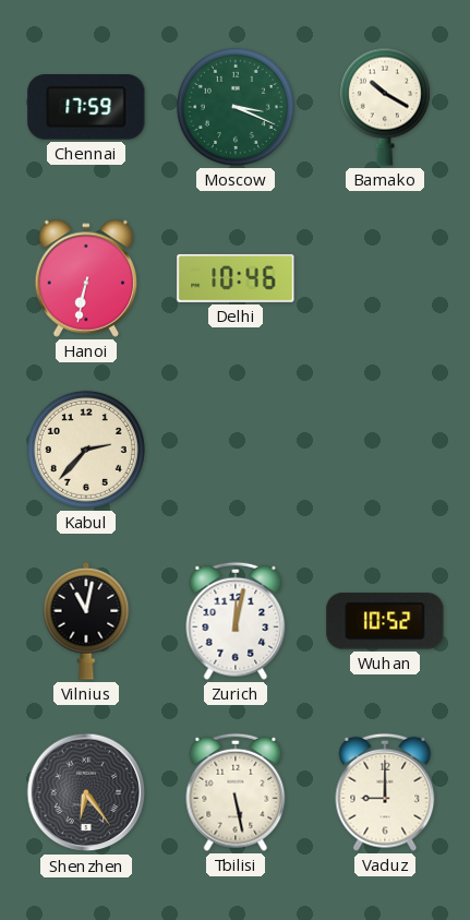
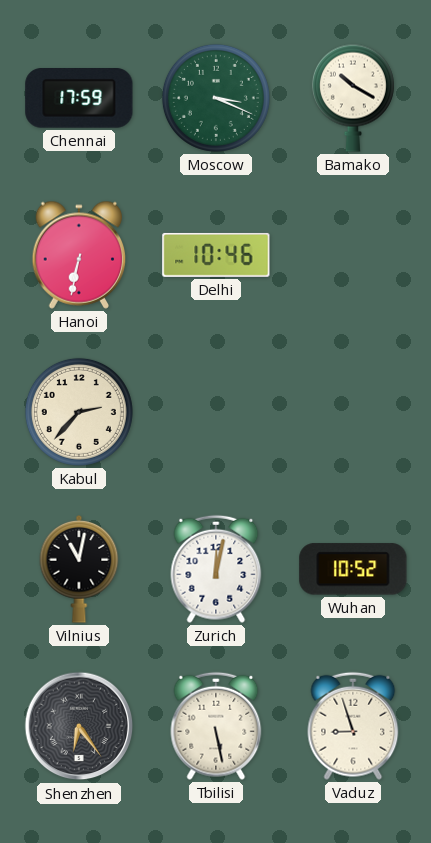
Vaduz: 9:00 -> 8:57 (353, 726)
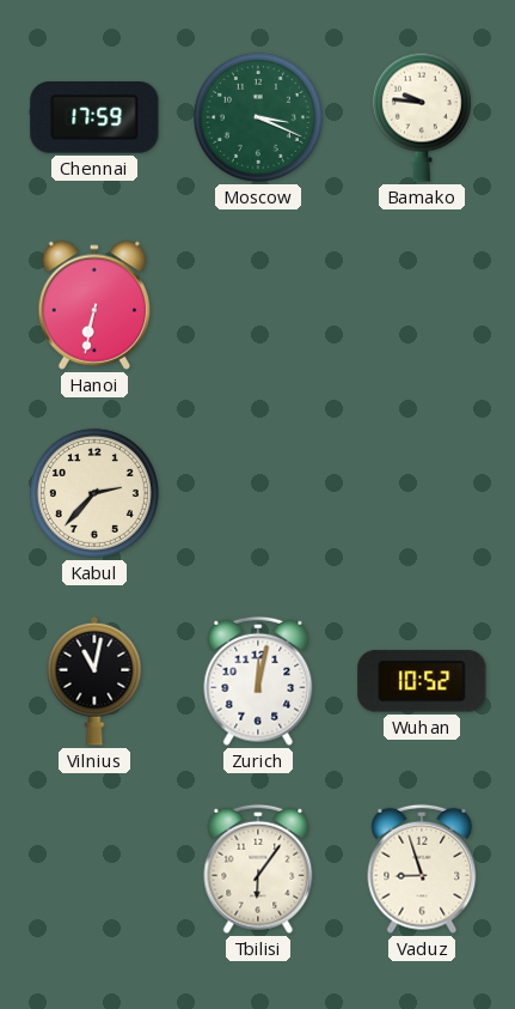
Bamako: 10:20 -> 9:46 (422, 117)
Delhi: 10:46 -> none (216, 255)
Shenzhen: 6:24 -> none (79, 726)
Tbilisi: 5:28 -> 6:06 (258, 869)
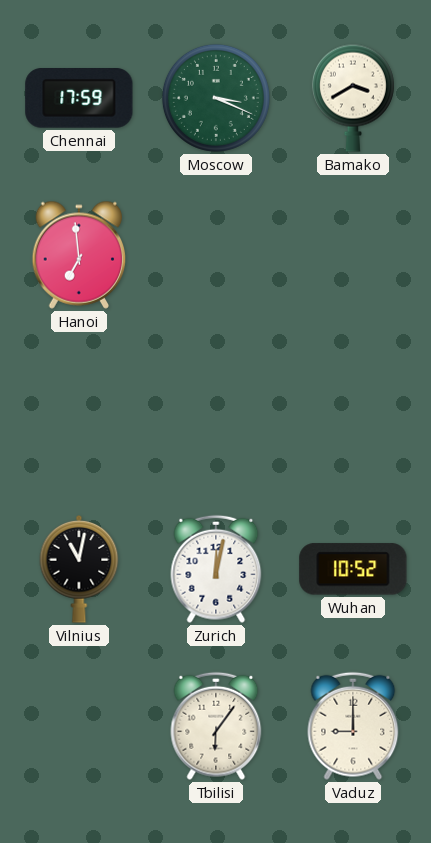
Bamako: 9:46 -> 3:40 (353, 98)
Hanoi: 6:32 -> 6:59 (79, 255)
Kabul: 2:37 -> none (94, 493)
Vaduz: 8:57 -> 9:00 (353, 726)
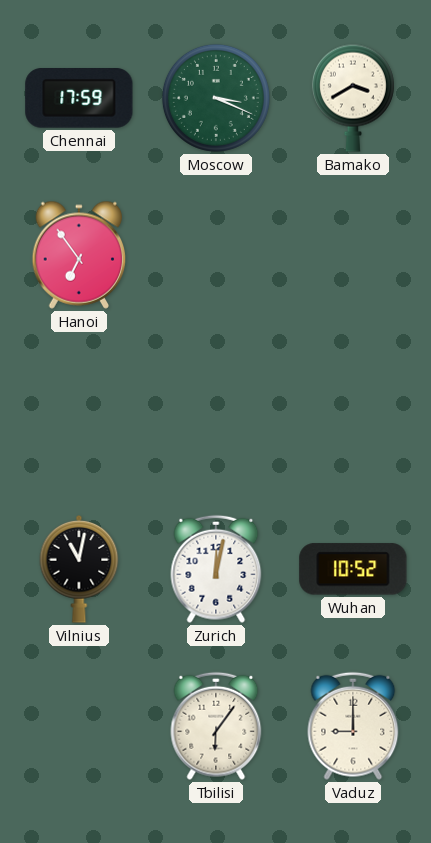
Hanoi: 6:59 -> 6:54 (79, 255)
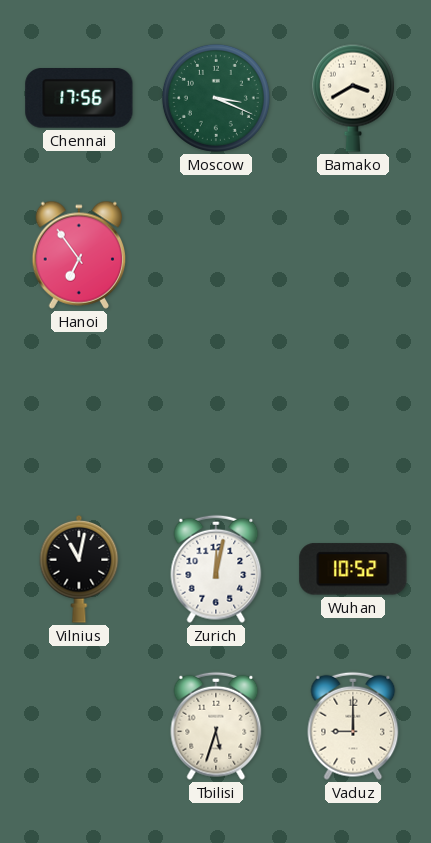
Chennai: 17:59 -> 17:56 (79, 99)
Tbilisi: 6:06 -> 5:33 (216, 726)
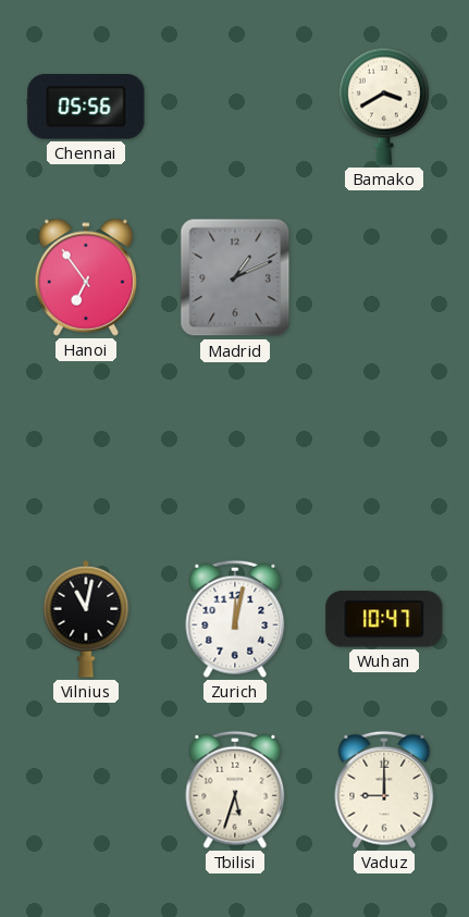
Chennai: 17:56 -> 05:56 (86, 108)
Moscow: 3:19 -> none (216, 98)
Madrid: none -> 1:11 (235, 277)
Wuhan: 10:52 -> 10:47 (384, 619)
